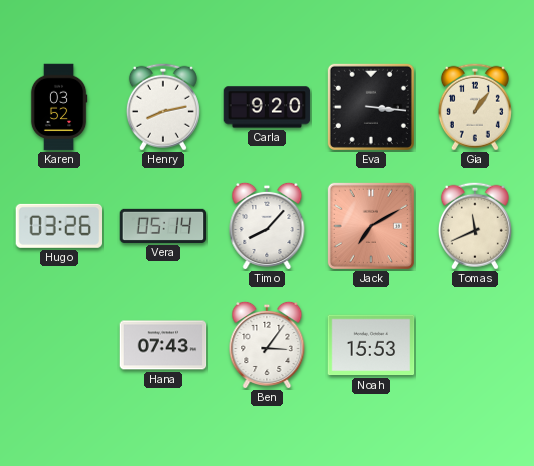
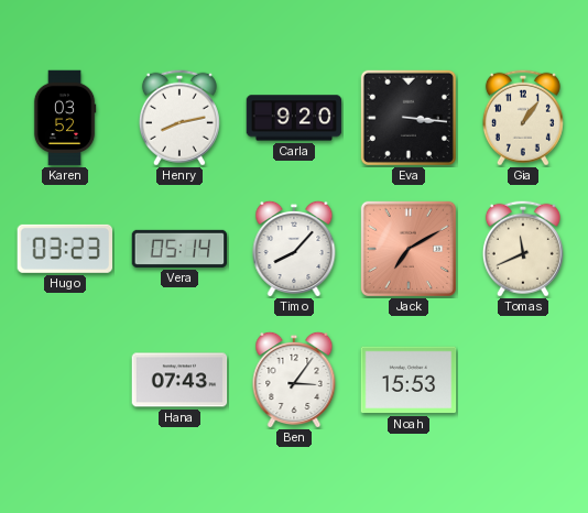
Hugo: 03:26 -> 03:23 (65, 249)
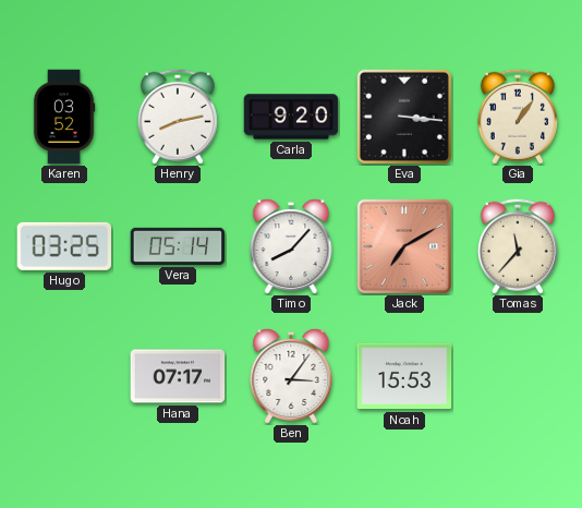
Hugo: 03:23 -> 03:25 (64, 246)
Tomas: 11:41 -> 11:37 (518, 246)
Hana: 07:43 -> 07:17 (178, 376)
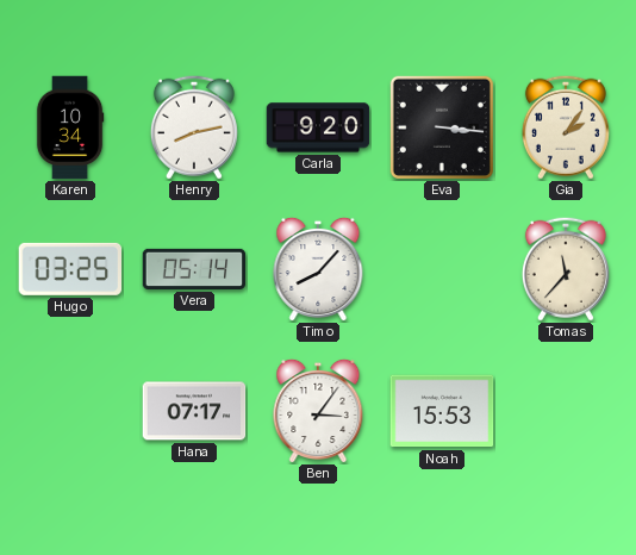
Karen: 03:52 -> 10:34 (70, 127)
Gia: 1:06 -> 2:06 (566, 127)
Jack: 7:10 -> none (404, 246)
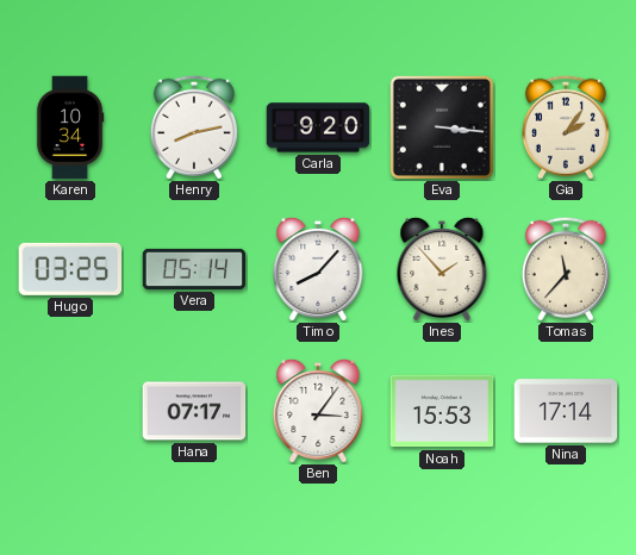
Ines: none -> 1:53 (442, 268)
Nina: none -> 17:14 (566, 411)
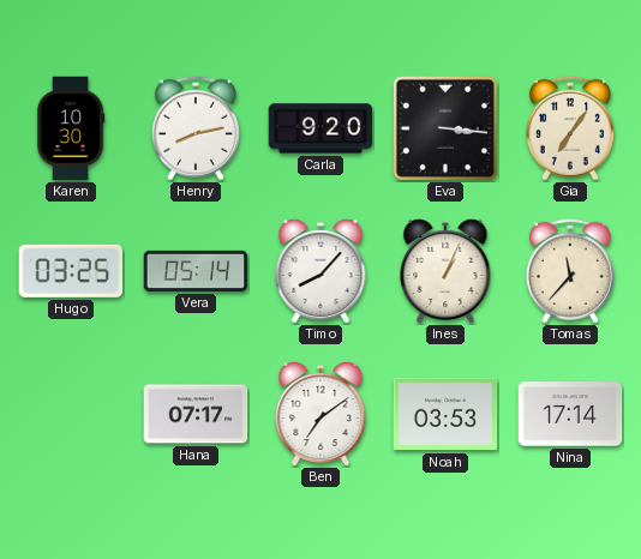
Karen: 10:34 -> 10:30 (71, 128)
Gia: 2:06 -> 7:06 (570, 128)
Ines: 1:53 -> 1:04 (445, 270)
Ben: 3:06 -> 7:09 (320, 413)
Noah: 15:53 -> 03:53 (445, 414)
